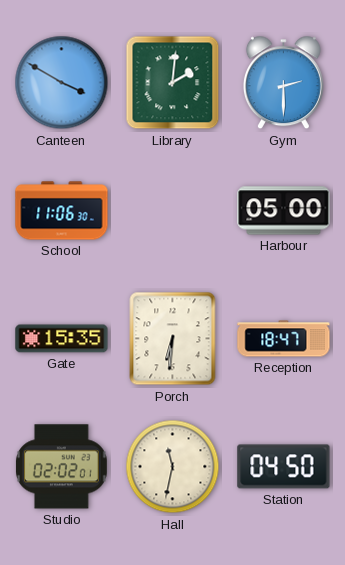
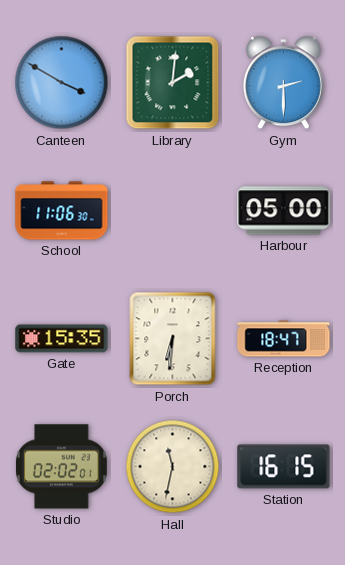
Station: 04:50 -> 16:15 (284, 467)
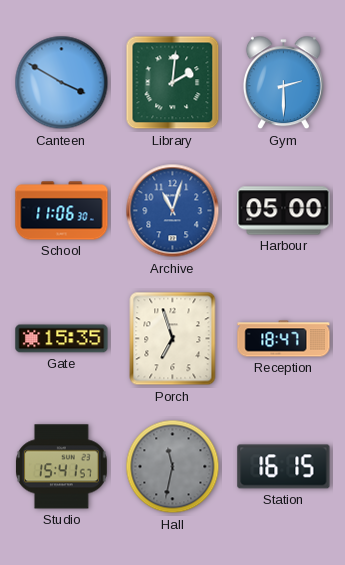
Archive: none -> 11:03 (173, 211)
Porch: 6:31 -> 6:57 (173, 339)
Studio: 02:02 -> 15:41 (62, 467)
Hall dial: cream -> grey (173, 467)
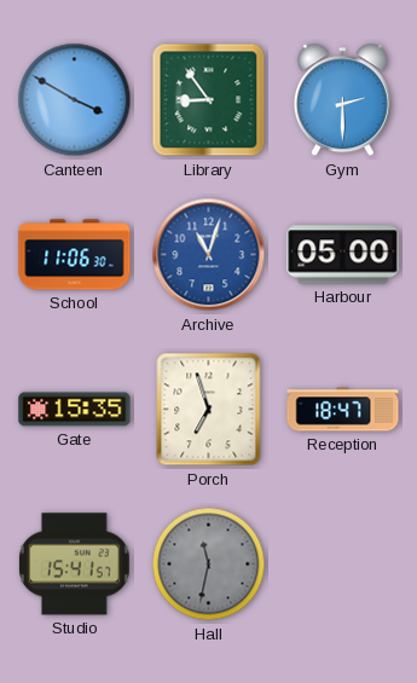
Library: 2:01 -> 8:54 (209, 100)
Station: 16:15 -> none (284, 467)
